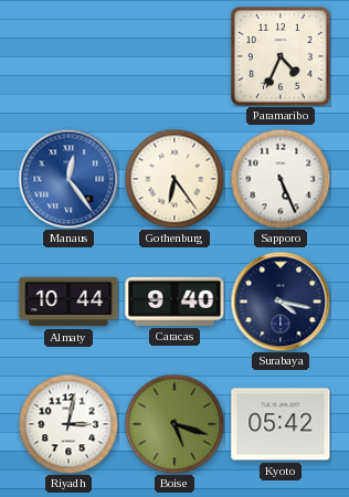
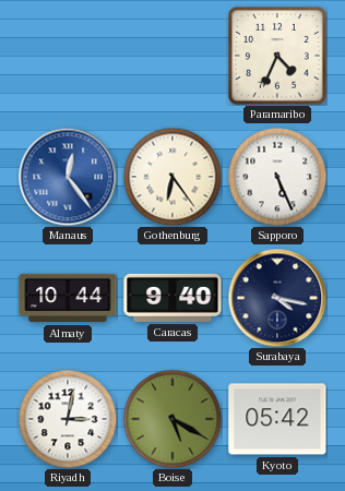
Boise: 5:18 -> 5:20 (172, 419)
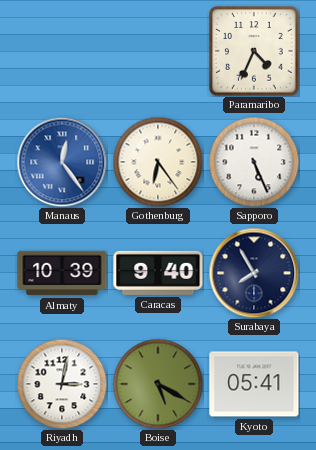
Almaty: 10:44 -> 10:39 (62, 273)
Surabaya: 4:17 -> 7:55 (254, 273)
Kyoto: 05:42 -> 05:41 (254, 384)
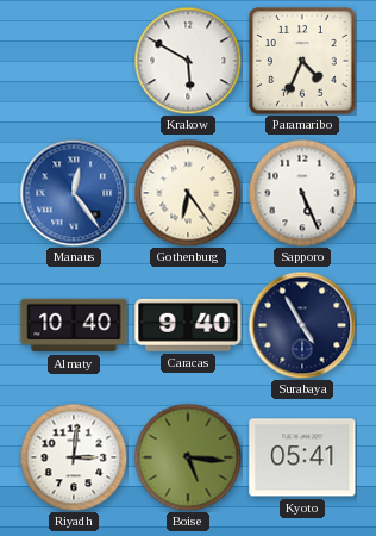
Krakow: none -> 5:50 (188, 61)
Almaty: 10:39 -> 10:40 (74, 325)
Surabaya: 7:55 -> 4:55 (302, 325)
Riyadh: 3:02 -> 3:01 (74, 457)
Boise: 5:20 -> 5:16 (188, 457)
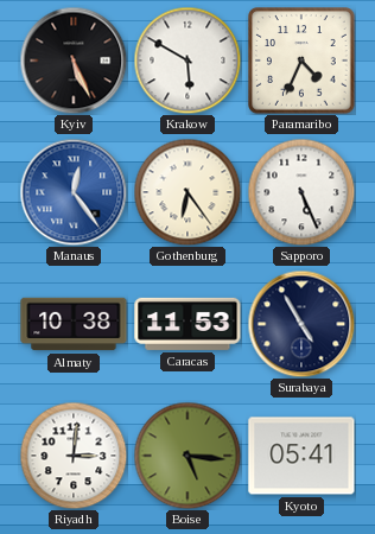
Kyiv: none -> 5:26 (74, 61)
Almaty: 10:40 -> 10:38 (74, 324)
Caracas: 9:40 -> 11:53 (188, 324)
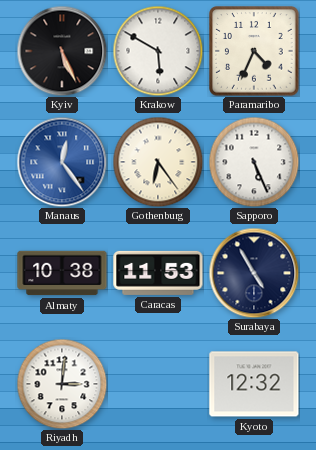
Boise: 5:16 -> none (188, 456)
Kyoto: 05:41 -> 12:32 (254, 384)
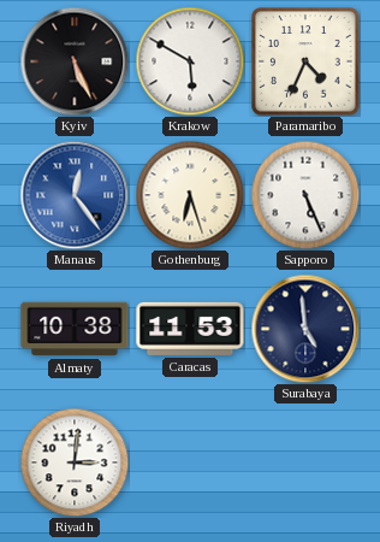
Gothenburg: 6:24 -> 6:27 (190, 195)
Surabaya: 4:55 -> 4:59 (305, 329)
Kyoto: 12:32 -> none (254, 384)
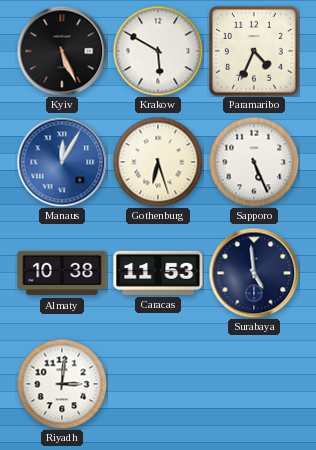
Manaus: 12:24 -> 12:05 (62, 162)
